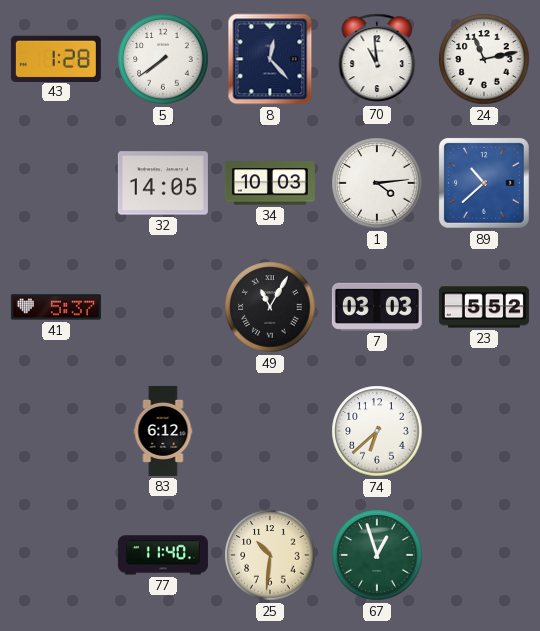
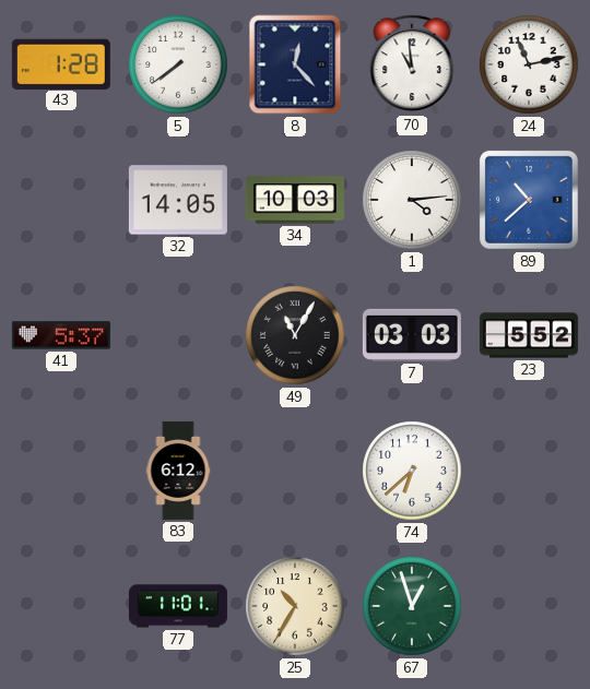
77: 11:40 -> 11:01 (178, 606)
25: 10:31 -> 10:35 (295, 606)
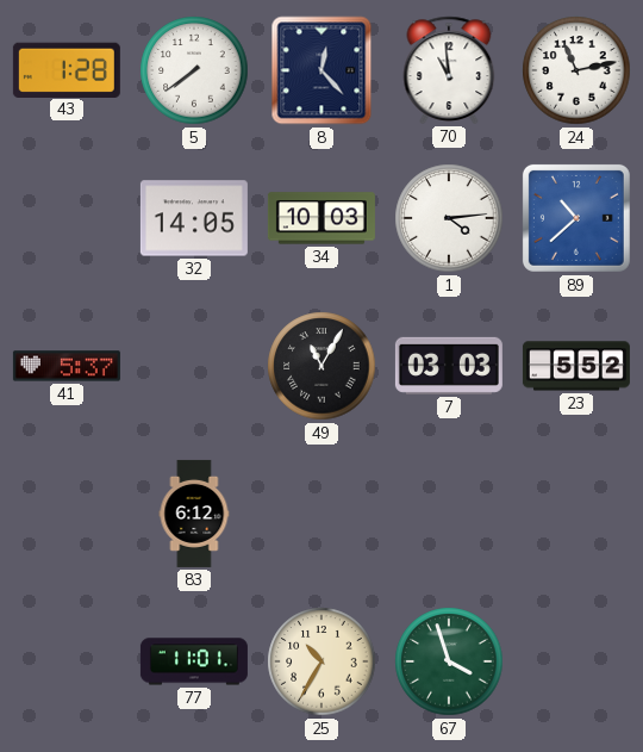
74: 6:38 -> none (412, 471)
67: 12:57 -> 3:57 (449, 661)
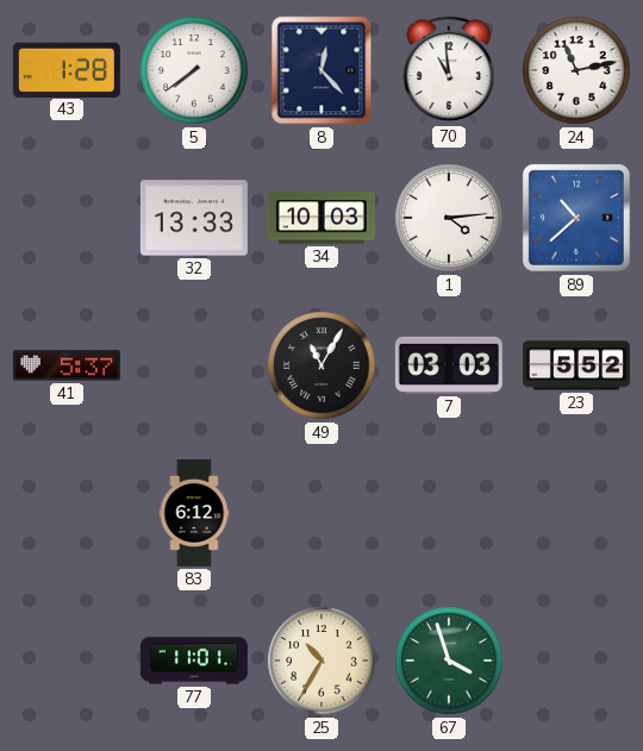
32: 14:05 -> 13:33 (194, 218)
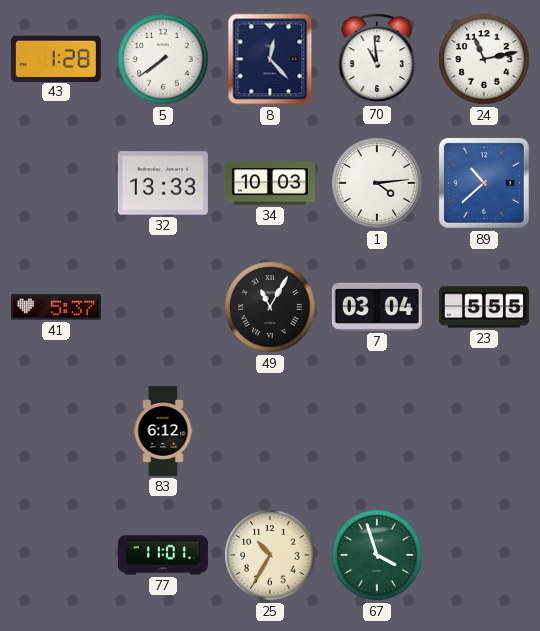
7: 03:03 -> 03:04 (377, 307)
23: 5:52 -> 5:55 (484, 307)
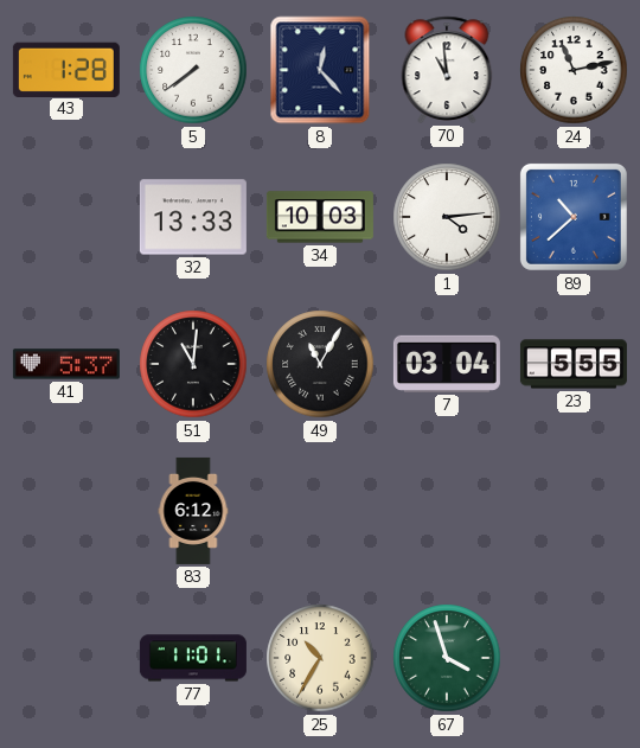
51: none -> 11:01 (193, 364)
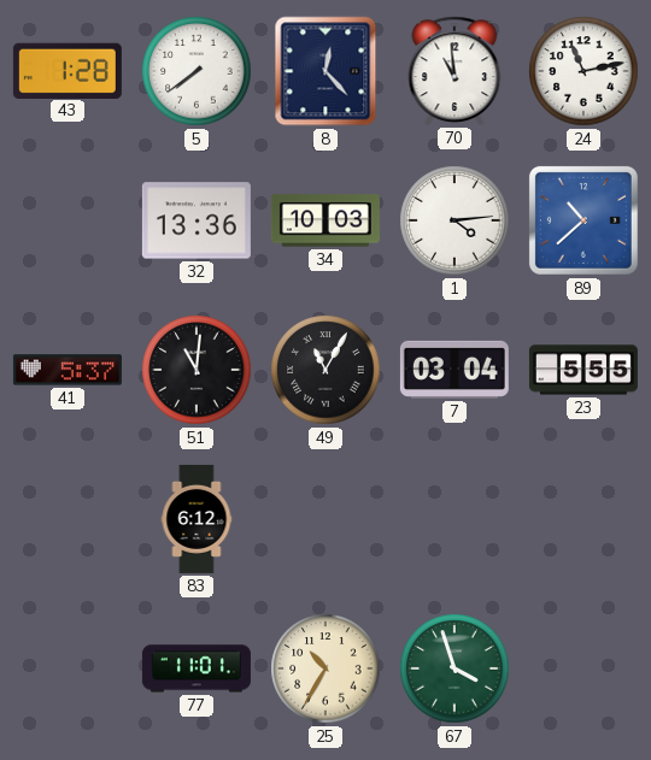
32: 13:33 -> 13:36 (197, 220)
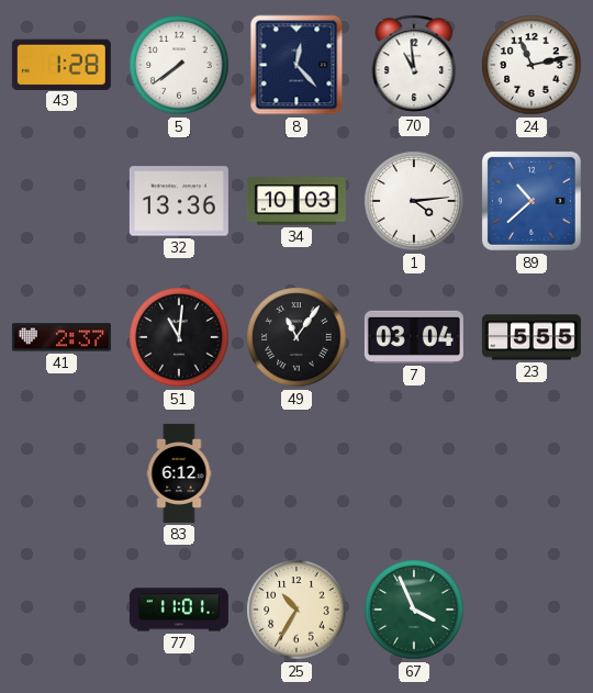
41: 5:37 -> 2:37 (61, 337)
49: 11:05 -> 11:06 (296, 337)
67: 3:57 -> 3:56 (414, 610)
